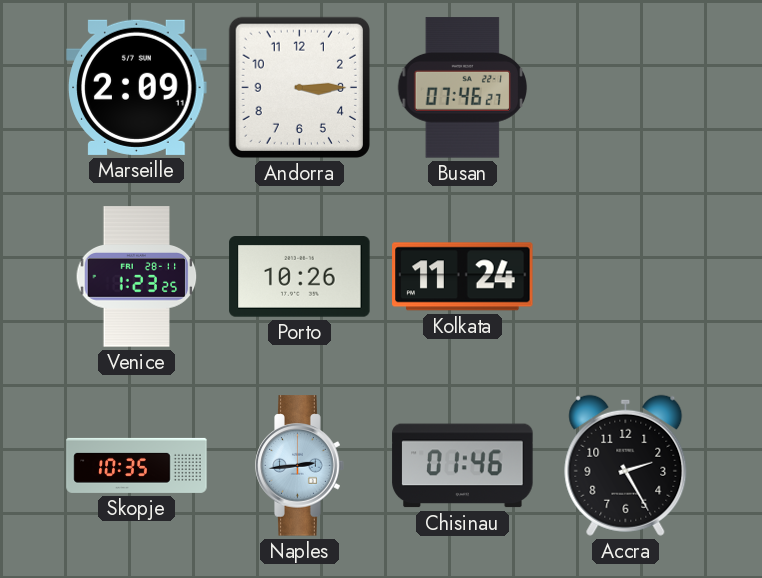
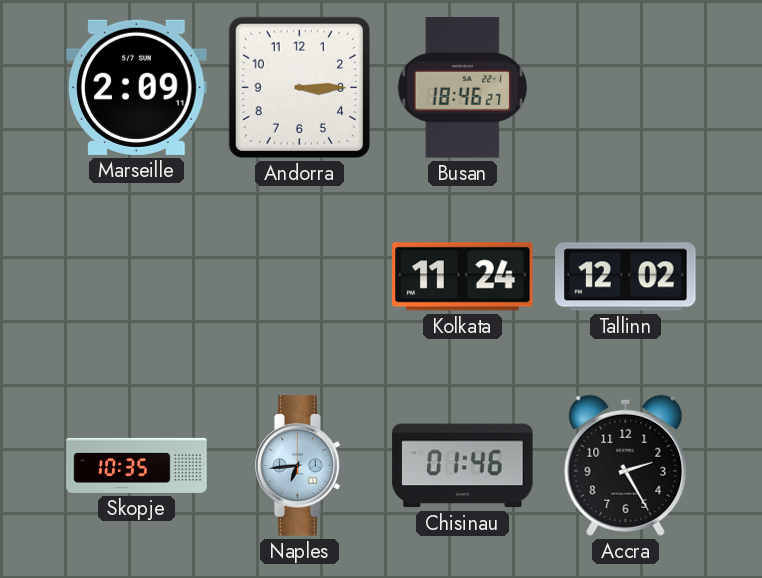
Busan: 07:46 -> 18:46 (463, 88)
Venice: 1:23 -> none (137, 277)
Porto: 10:26 -> none (300, 277)
Tallinn: none -> 12:02 (626, 277)
Naples: 2:44 -> 6:44 (300, 466)
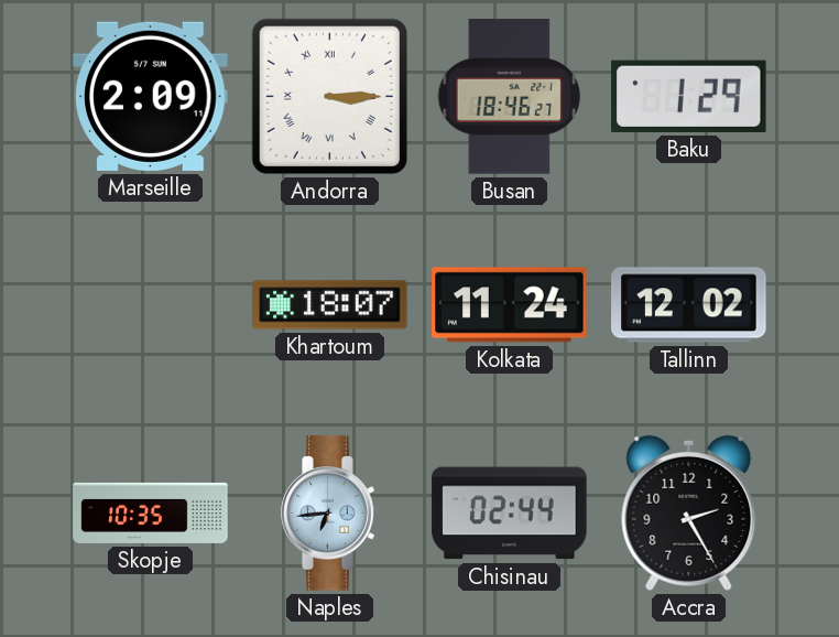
Andorra numerals: Arabic -> Roman (329, 96)
Baku: none -> 1:29 (689, 96)
Khartoum: none -> 18:07 (330, 305)
Chisinau: 01:46 -> 02:44 (510, 514)
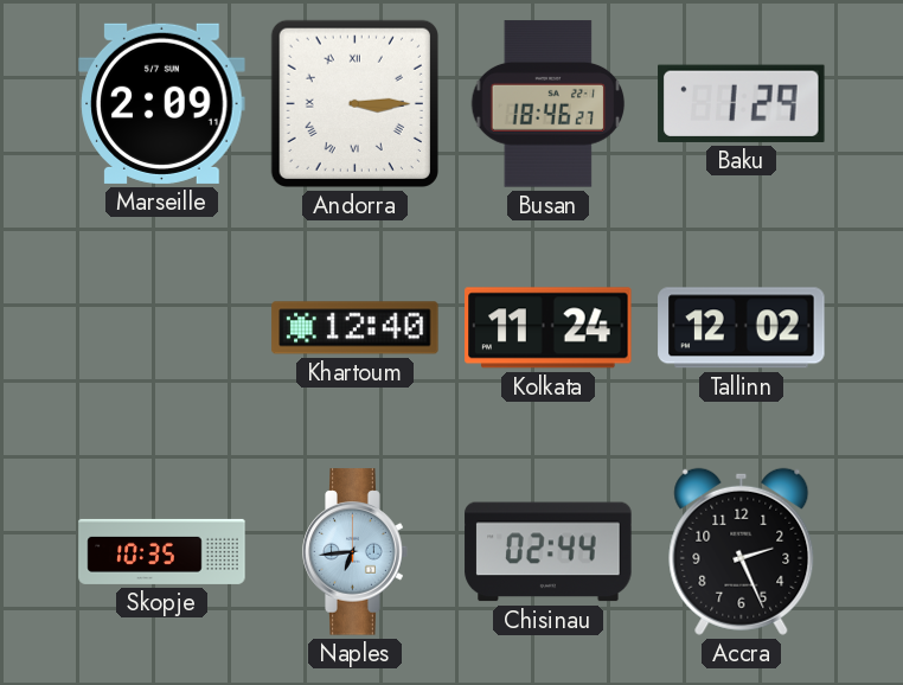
Khartoum: 18:07 -> 12:40 (356, 328)
Accra: 2:25 -> 2:26 (742, 551)
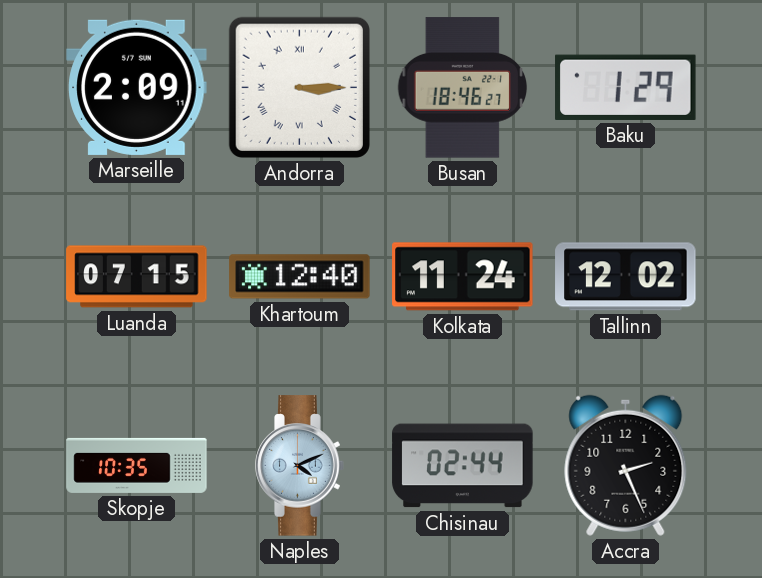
Luanda: none -> 07:15 (137, 277)
Naples: 6:44 -> 4:11 (300, 466)
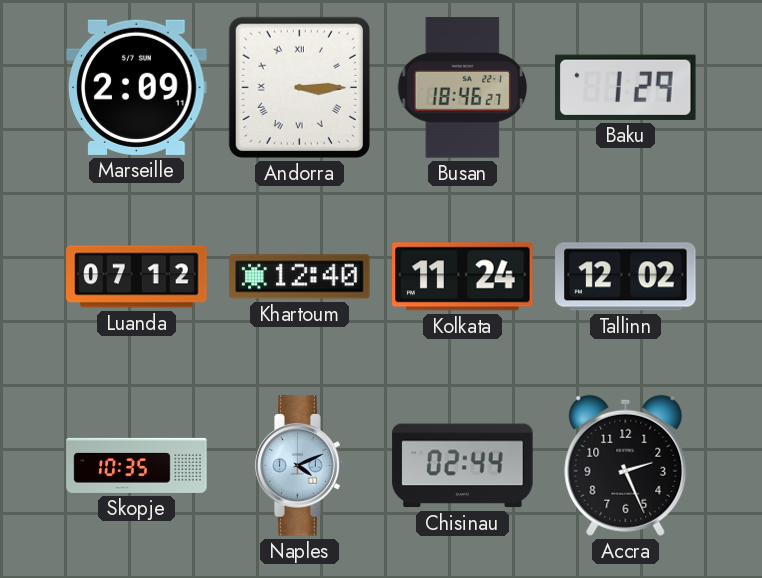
Luanda: 07:15 -> 07:12 (137, 277)
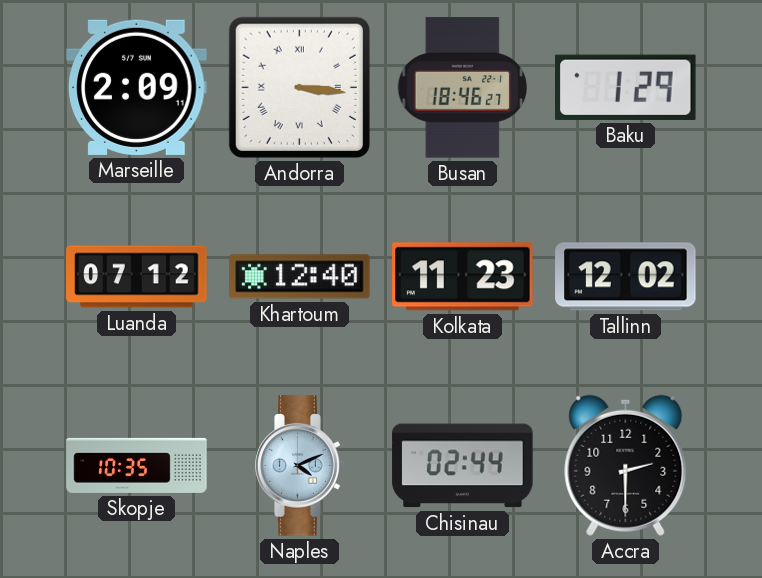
Andorra: 3:15 -> 3:16 (299, 87)
Kolkata: 11:24 -> 11:23 (463, 277)
Accra: 2:26 -> 2:30 (626, 465)
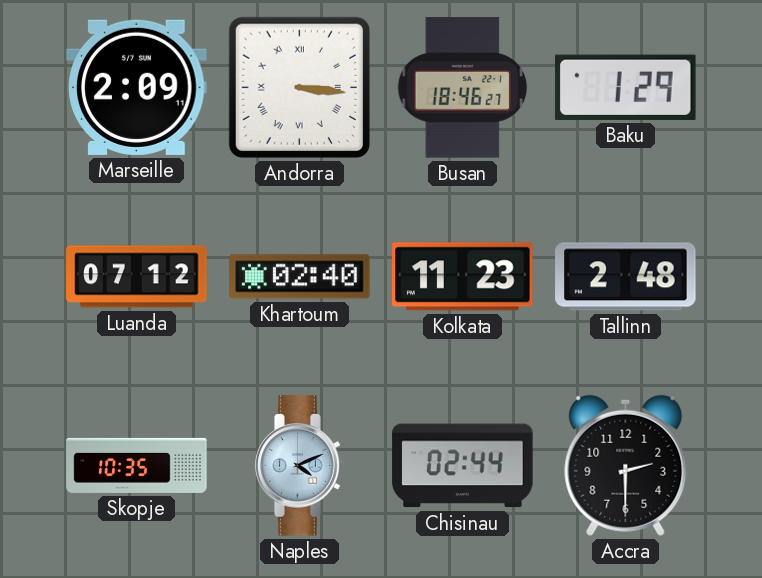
Khartoum: 12:40 -> 02:40 (300, 277)
Tallinn: 12:02 -> 2:48 (626, 277)
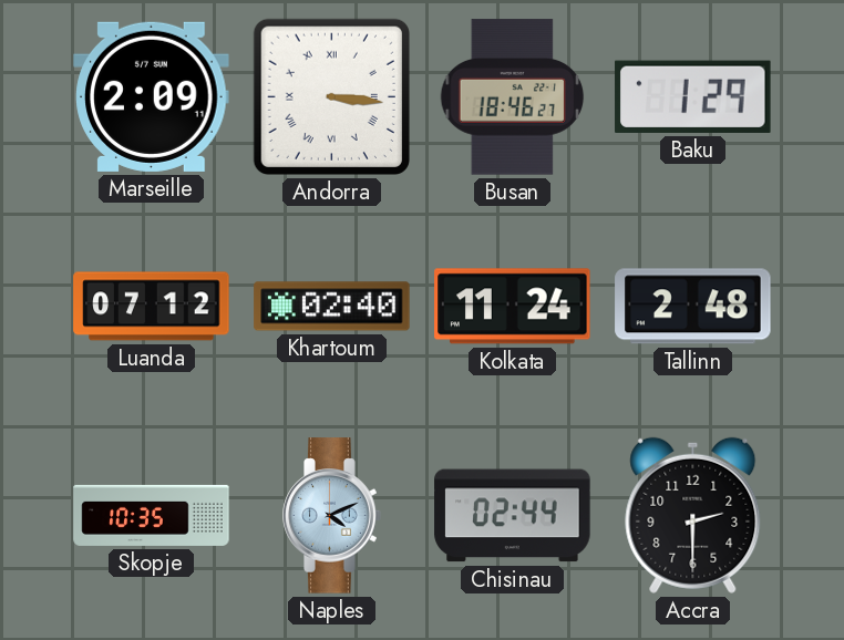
Kolkata: 11:23 -> 11:24 (513, 307)
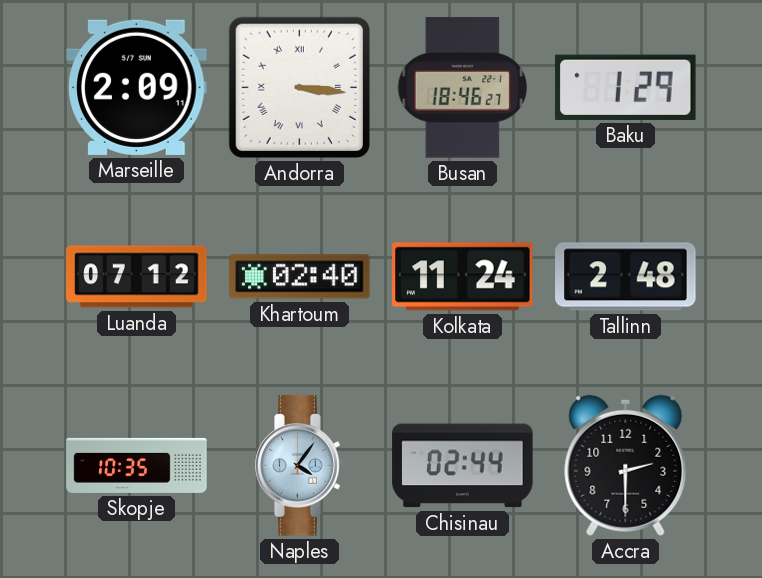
Naples: 4:11 -> 4:06 (300, 466)
